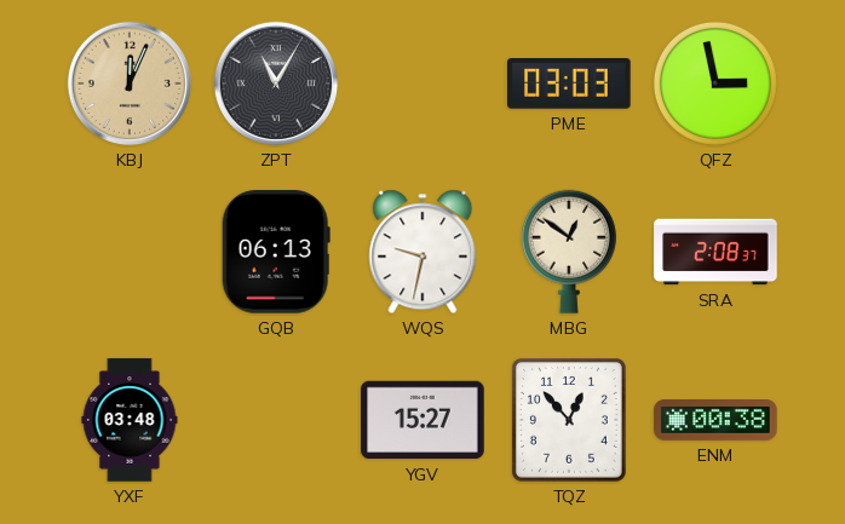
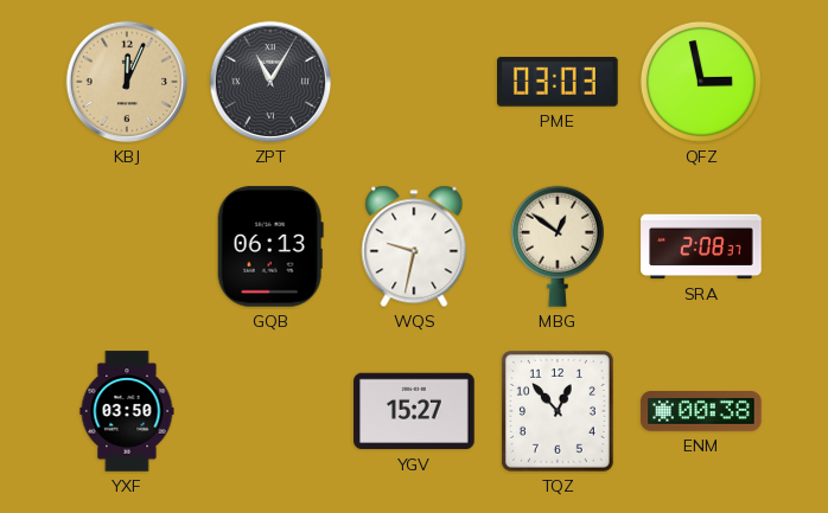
YXF: 03:48 -> 03:50 (127, 411)
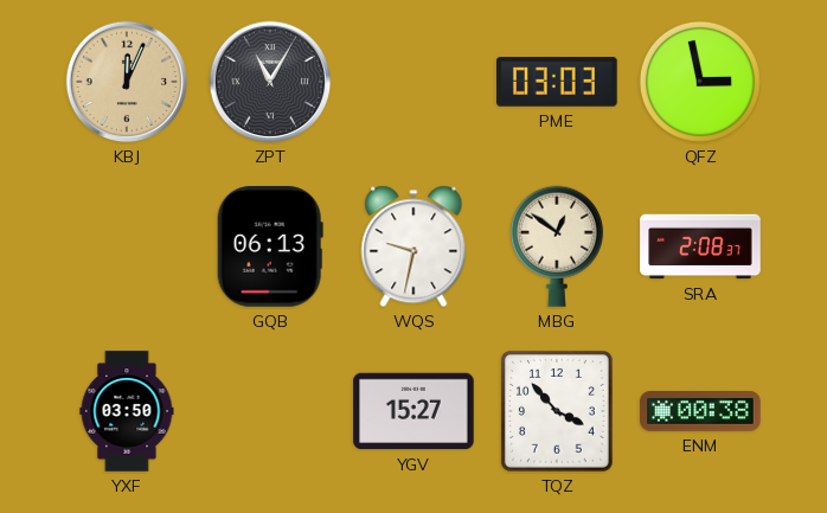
TQZ: 12:53 -> 3:53 (557, 412)
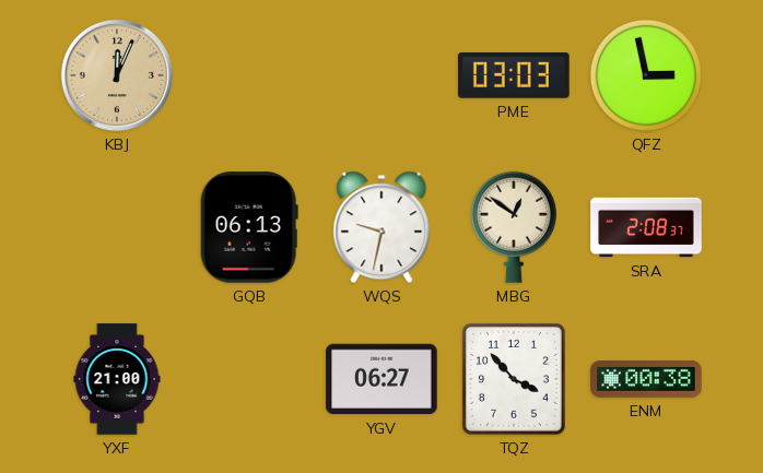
ZPT: 11:05 -> none (270, 82)
YXF: 03:50 -> 21:00 (117, 379)
YGV: 15:27 -> 06:27 (381, 379)
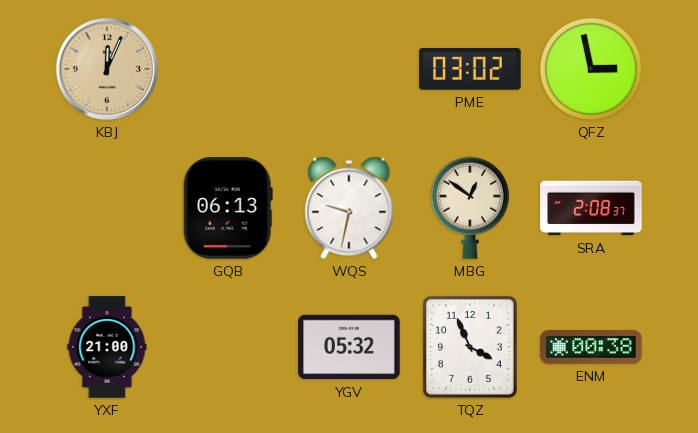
PME: 03:03 -> 03:02 (471, 70)
YGV: 06:27 -> 05:32 (349, 347)
TQZ: 3:53 -> 3:56 (470, 348)
